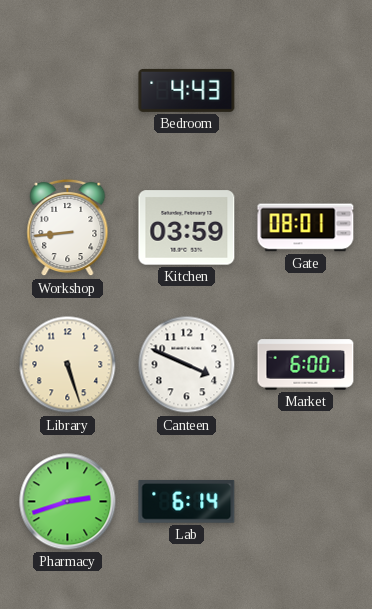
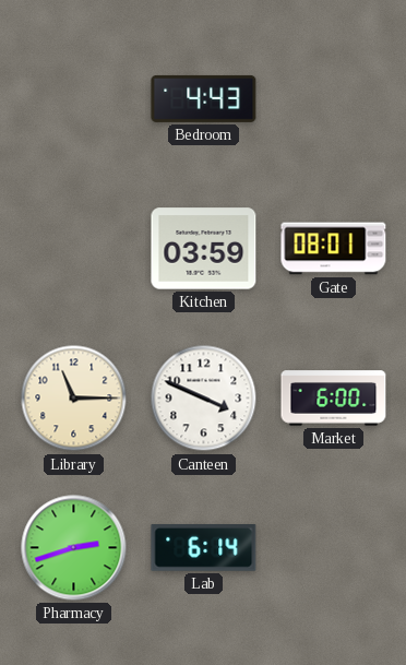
Workshop: 8:44 -> none (68, 228)
Library: 5:27 -> 11:15 (74, 399)
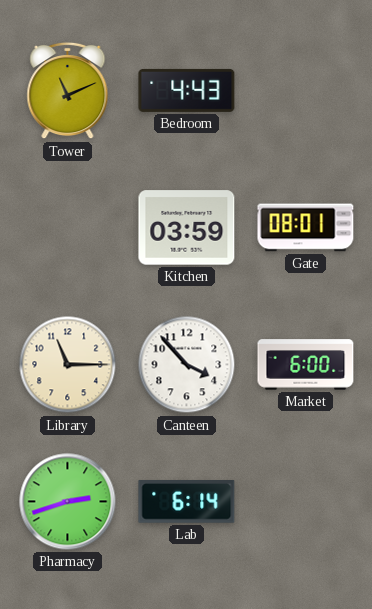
Tower: none -> 11:11 (68, 91)
Canteen: 3:49 -> 3:53 (187, 365)
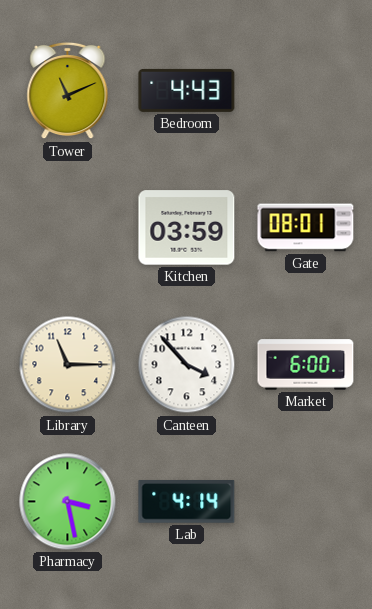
Pharmacy: 2:42 -> 3:28 (68, 502)
Lab: 6:14 -> 4:14 (187, 502)
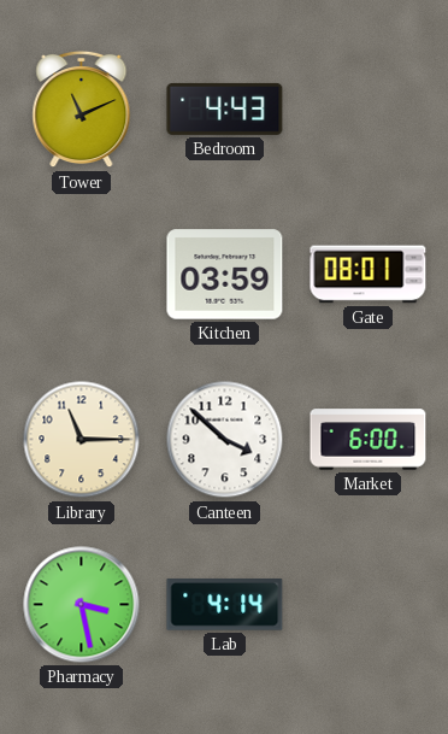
Canteen: 3:53 -> 3:52 (225, 440)
